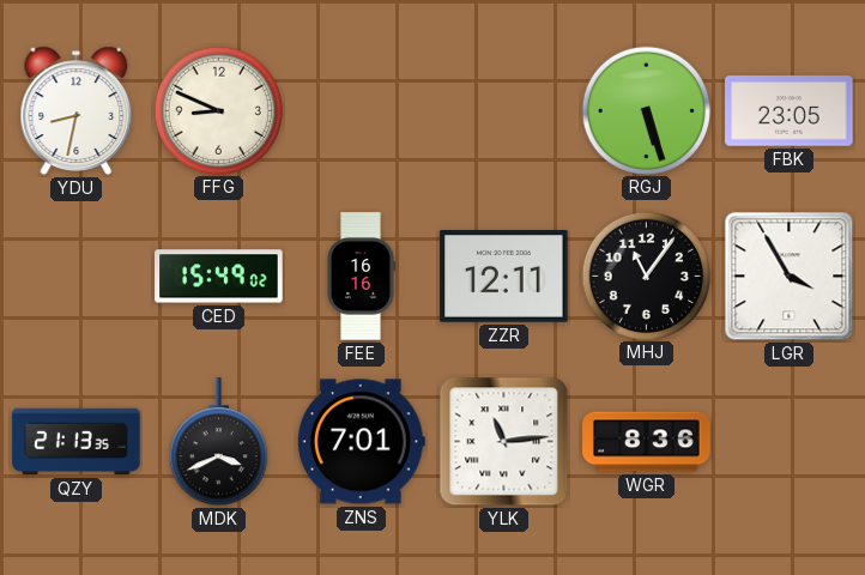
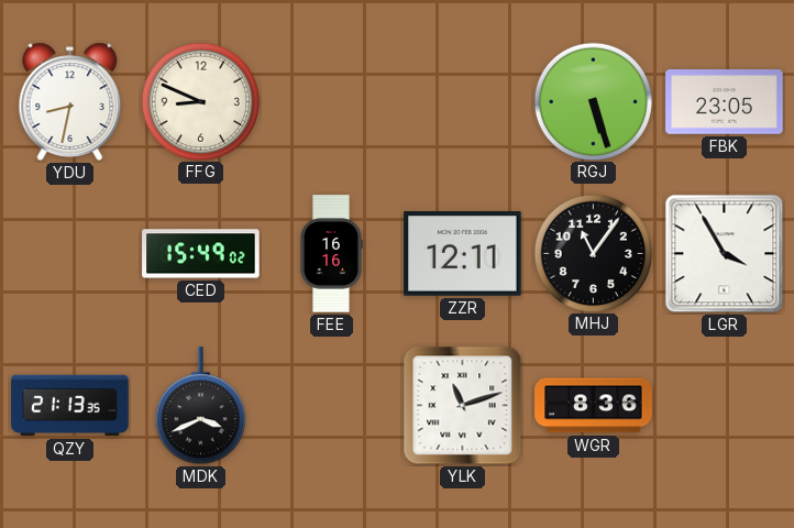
ZNS: 7:01 -> none (361, 442)
YLK: 11:14 -> 11:12 (463, 406)
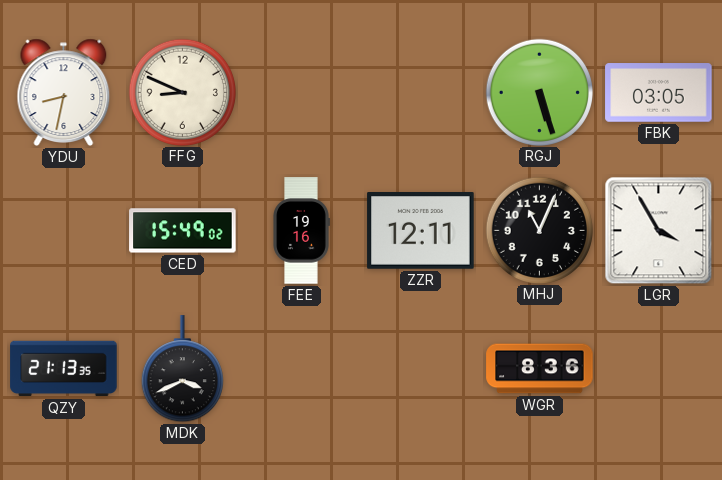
FBK: 23:05 -> 03:05 (659, 93)
FEE: 16:16 -> 19:16 (301, 231)
MHJ: 11:06 -> 11:04 (539, 230)
YLK: 11:12 -> none (463, 406)
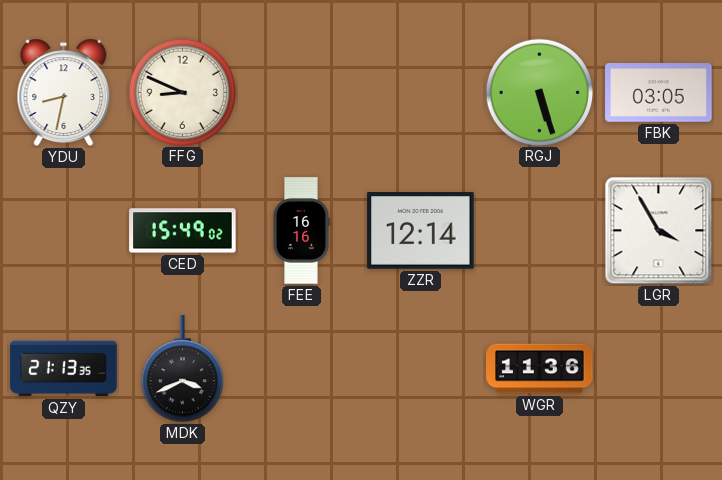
FEE: 19:16 -> 16:16 (301, 231)
ZZR: 12:11 -> 12:14 (421, 231)
MHJ: 11:04 -> none (539, 230)
WGR: 8:36 -> 11:36 (540, 369)
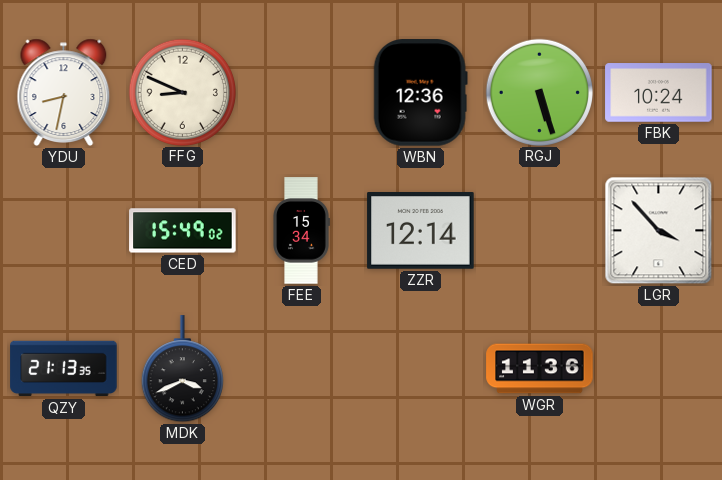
WBN: none -> 12:36 (420, 93)
FBK: 03:05 -> 10:24 (659, 93)
FEE: 16:16 -> 15:34 (301, 231)
LGR: 3:55 -> 3:53 (659, 231)
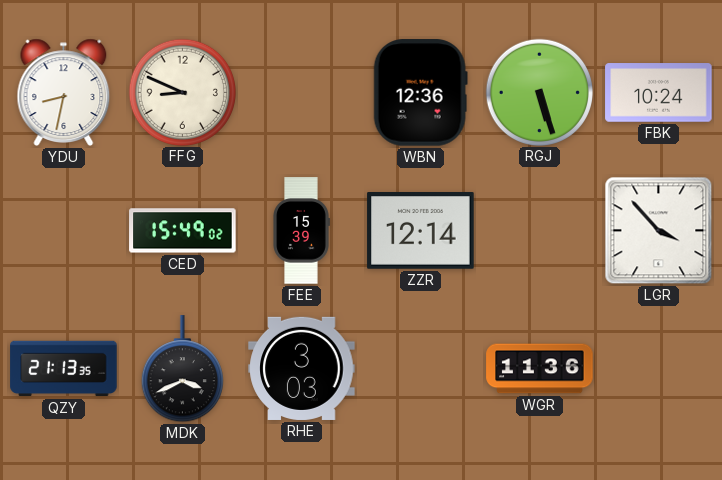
FEE: 15:34 -> 15:39 (301, 231)
RHE: none -> 3:03 (302, 368)
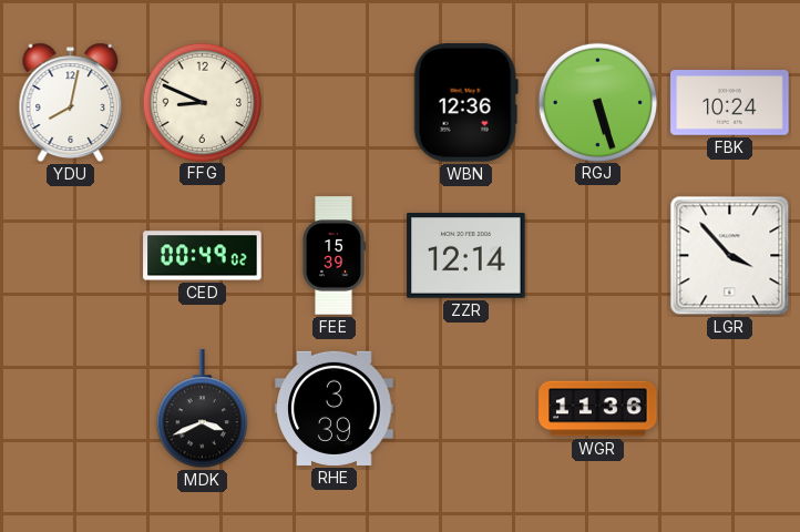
YDU: 8:32 -> 8:02 (71, 102)
CED: 15:49 -> 00:49 (203, 256)
QZY: 21:13 -> none (64, 369)
RHE: 3:03 -> 3:39 (335, 408)
